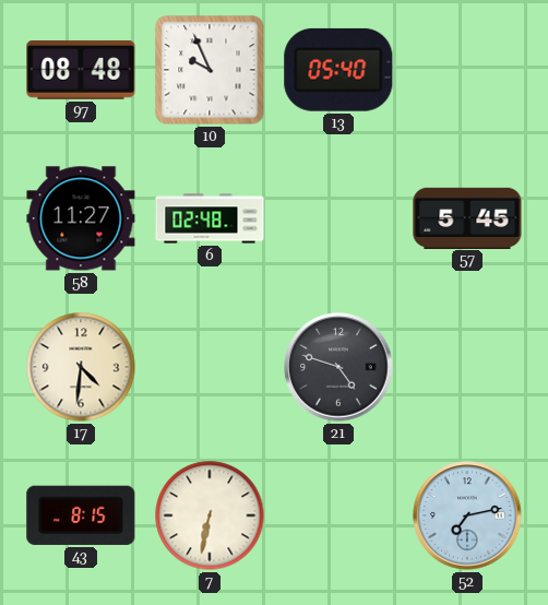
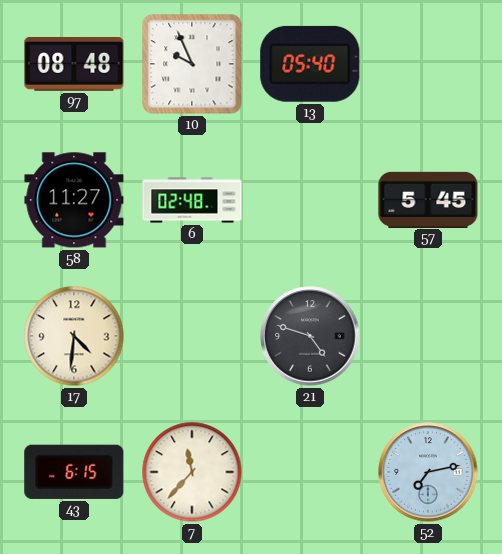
43: 8:15 -> 6:15 (74, 472)
7: 6:32 -> 11:37 (192, 472)
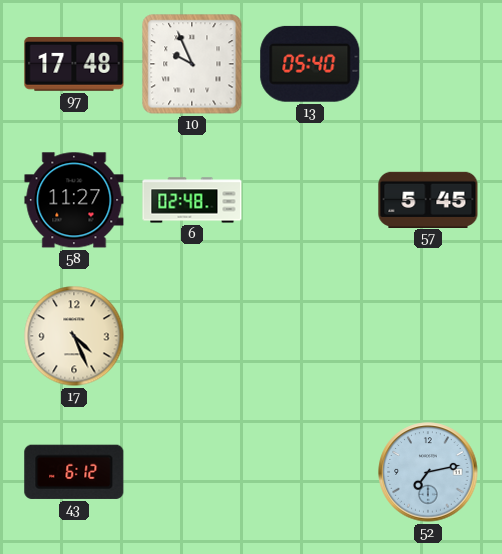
97: 08:48 -> 17:48 (74, 64)
17: 4:31 -> 4:26 (74, 336)
21: 4:48 -> none (310, 336)
43: 6:15 -> 6:12 (74, 472)
7: 11:37 -> none (192, 472)
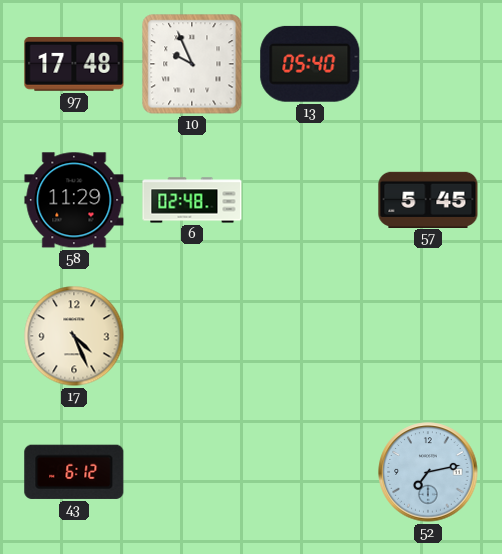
58: 11:27 -> 11:29 (74, 200)
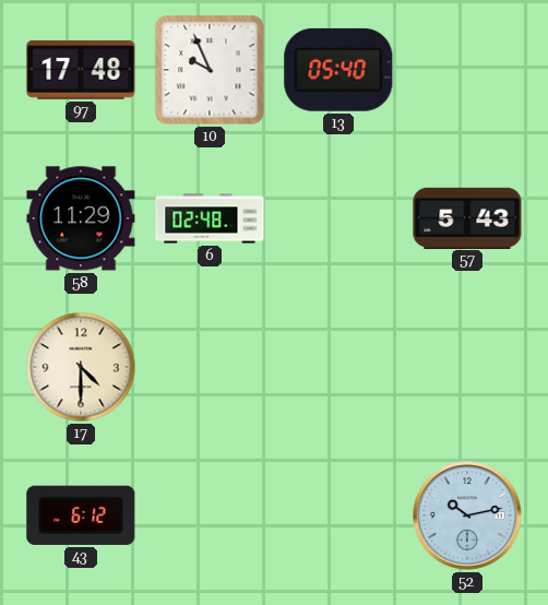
57: 5:45 -> 5:43 (467, 217)
17: 4:26 -> 4:30 (81, 367)
52: 7:13 -> 10:13 (467, 515)
